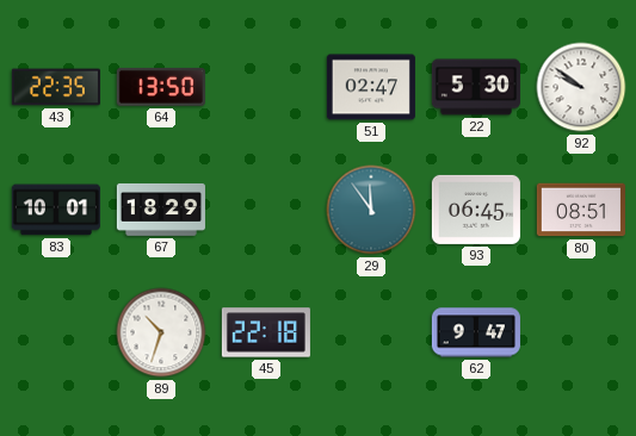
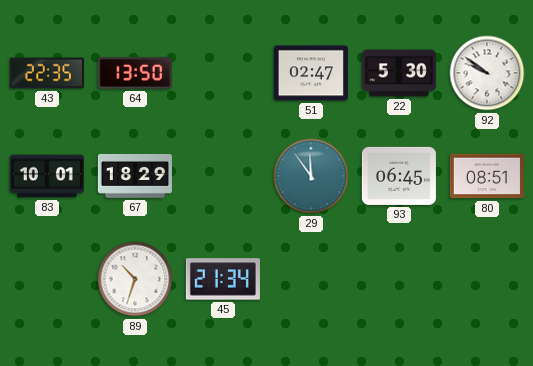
45: 22:18 -> 21:34 (223, 279)
62: 9:47 -> none (476, 332)
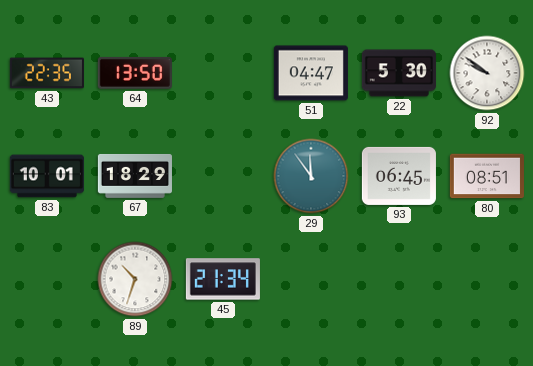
51: 02:47 -> 04:47 (311, 73)
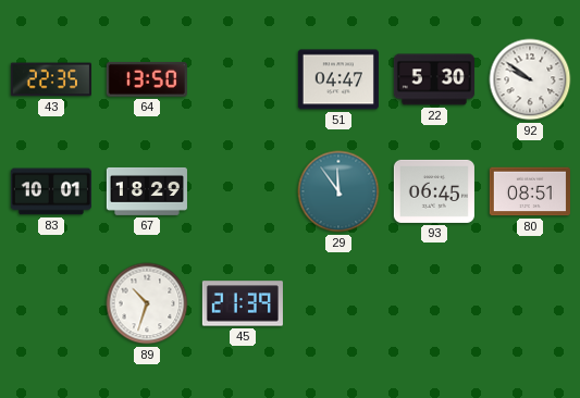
45: 21:34 -> 21:39 (243, 303)
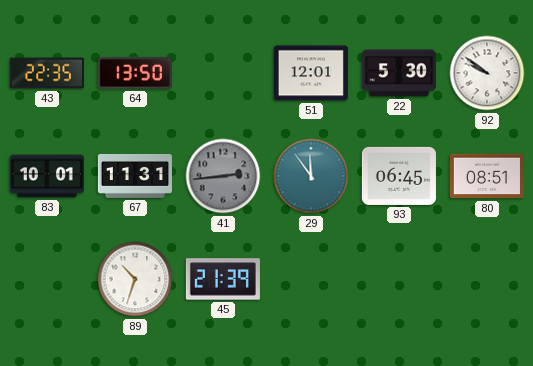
51: 04:47 -> 12:01 (311, 73)
67: 18:29 -> 11:31 (135, 176)
41: none -> 2:44 (223, 176)
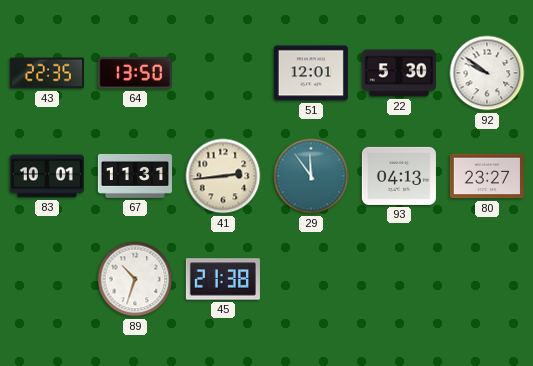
41 dial: grey -> cream (223, 176)
93: 06:45 -> 04:13 (399, 176)
80: 08:51 -> 23:27 (487, 176)
45: 21:39 -> 21:38 (223, 279)
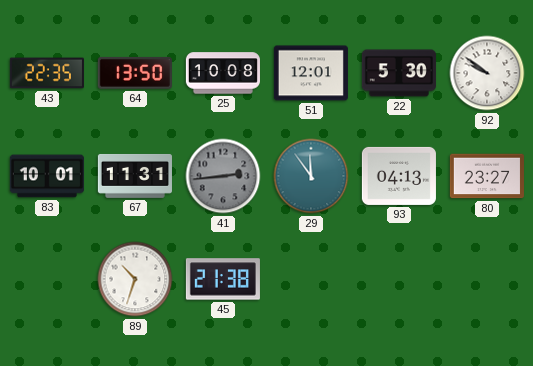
25: none -> 10:08 (223, 73)
41 dial: cream -> grey (223, 176)
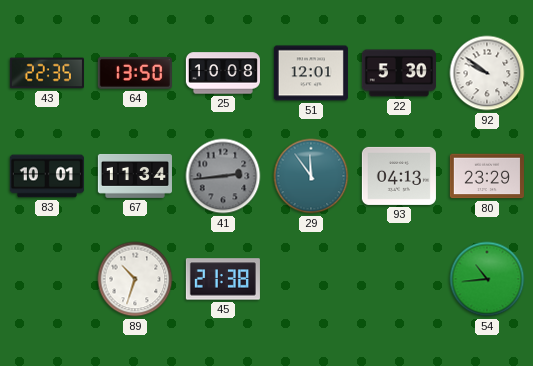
67: 11:31 -> 11:34 (135, 176)
80: 23:27 -> 23:29 (487, 176)
54: none -> 10:44 (487, 279)
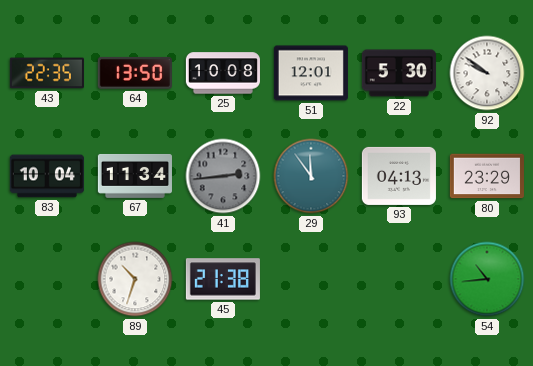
83: 10:01 -> 10:04 (47, 176)
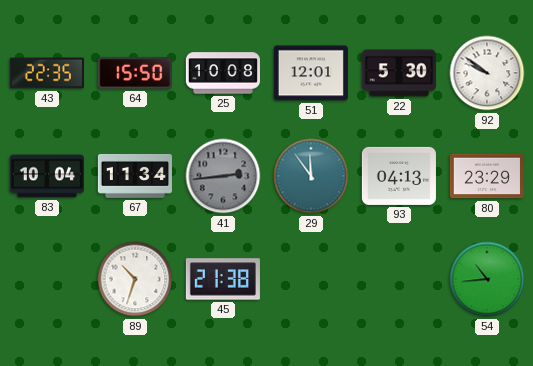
64: 13:50 -> 15:50 (135, 73)
